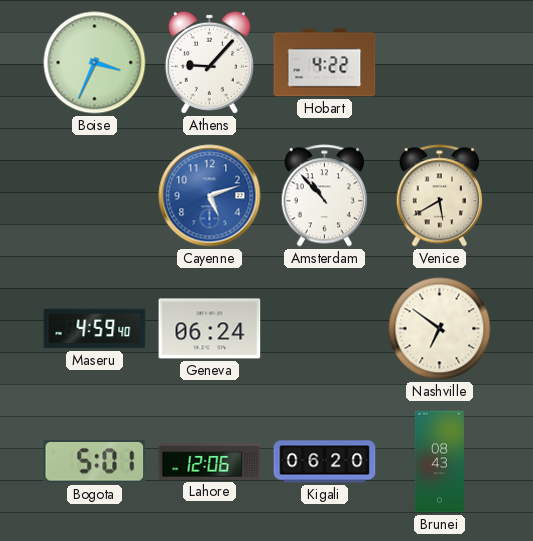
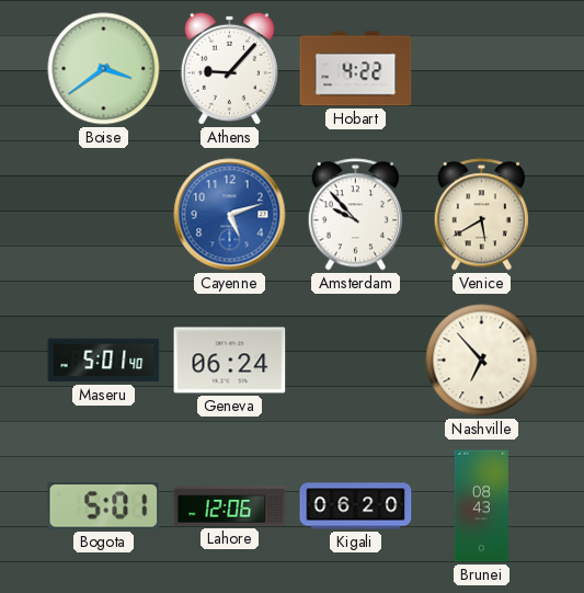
Boise: 3:34 -> 3:39 (104, 69)
Amsterdam: 10:53 -> 9:53 (355, 215)
Maseru: 4:59 -> 5:01 (104, 361)
Nashville: 6:51 -> 6:53 (482, 361)
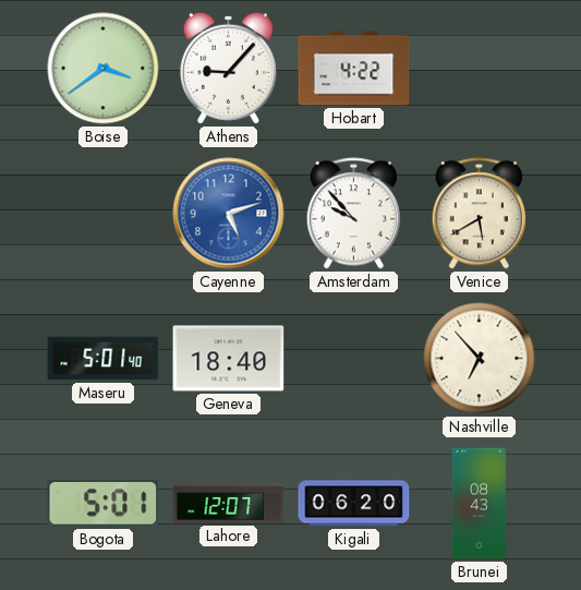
Geneva: 06:24 -> 18:40 (229, 359)
Lahore: 12:06 -> 12:07 (229, 504)
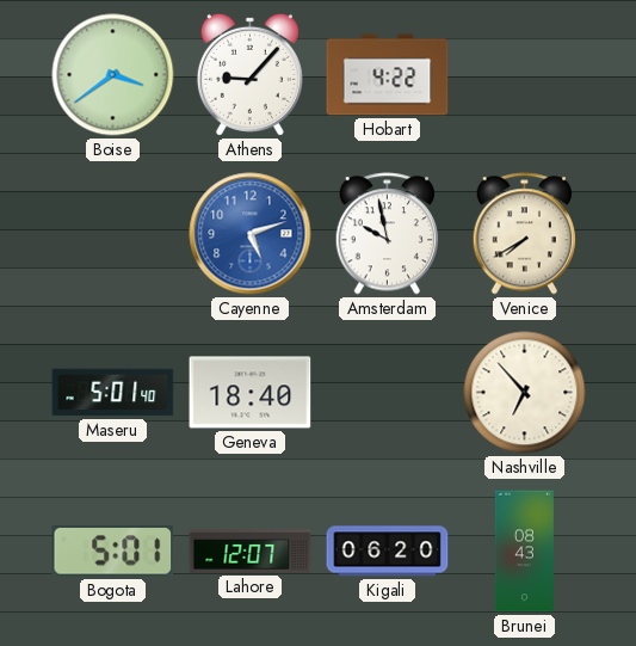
Amsterdam: 9:53 -> 9:58 (387, 234)
Venice: 5:40 -> 7:40 (524, 234)
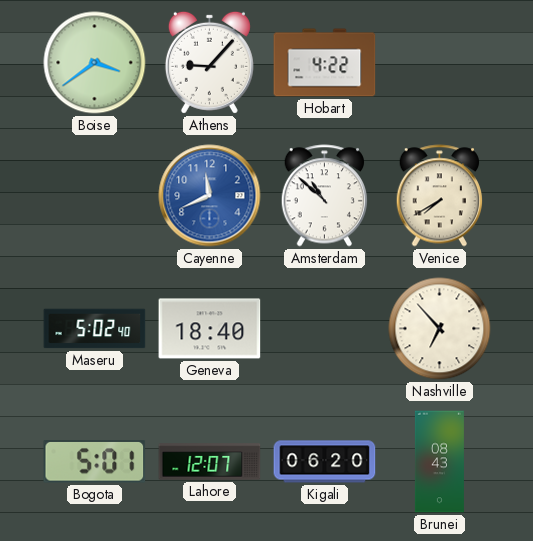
Cayenne: 5:12 -> 11:41 (210, 196)
Amsterdam: 9:58 -> 10:52 (324, 196)
Maseru: 5:01 -> 5:02 (95, 329)
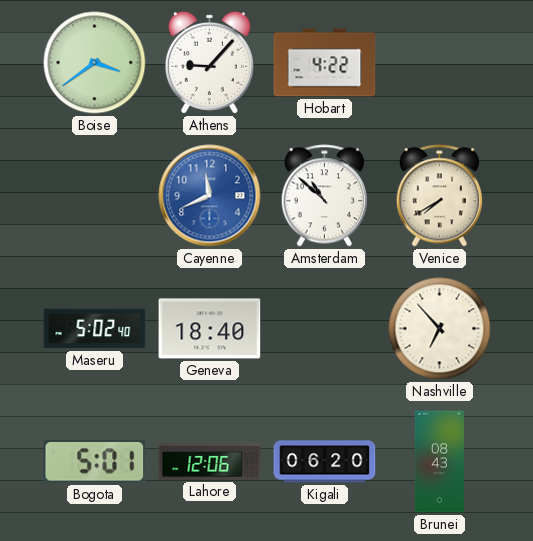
Lahore: 12:07 -> 12:06 (210, 462)
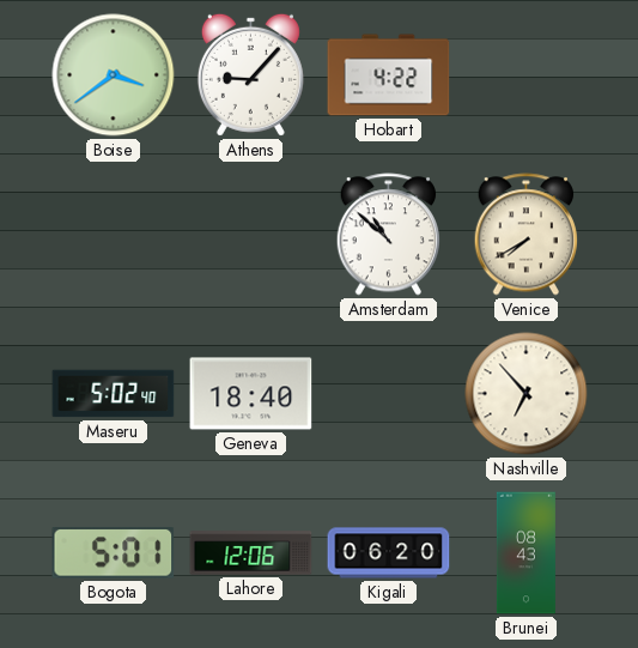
Cayenne: 11:41 -> none (210, 196)
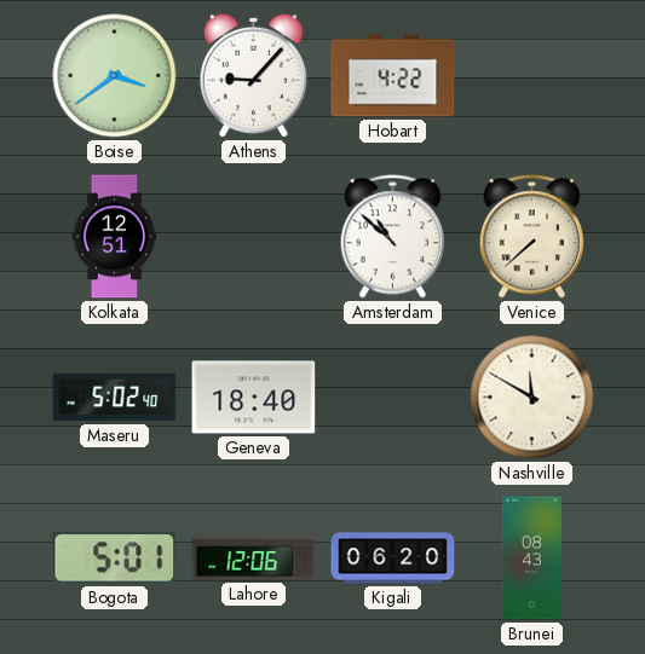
Kolkata: none -> 12:51 (115, 237)
Venice: 7:40 -> 7:38 (531, 237)
Nashville: 6:53 -> 11:50 (532, 398)
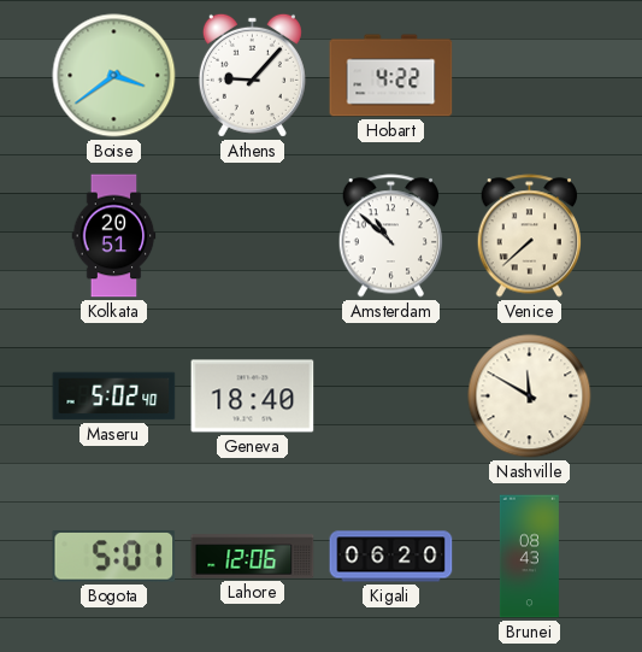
Kolkata: 12:51 -> 20:51 (114, 236)
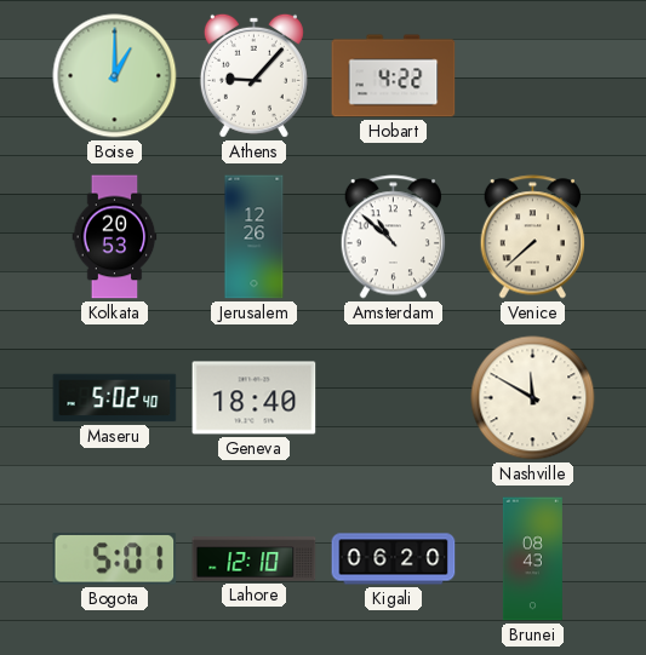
Boise: 3:39 -> 1:00 (115, 76)
Kolkata: 20:51 -> 20:53 (115, 237)
Jerusalem: none -> 12:26 (255, 237)
Lahore: 12:06 -> 12:10 (255, 559)
